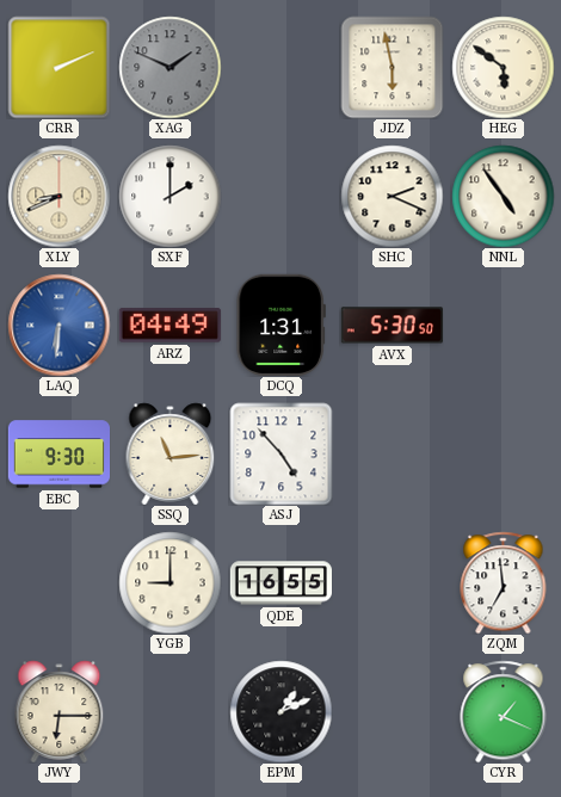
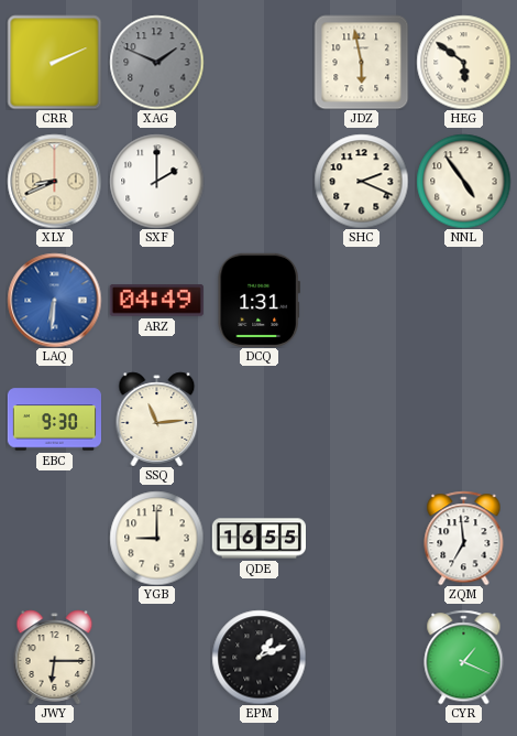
AVX: 5:30 -> none (392, 326)
ASJ: 4:53 -> none (280, 453)
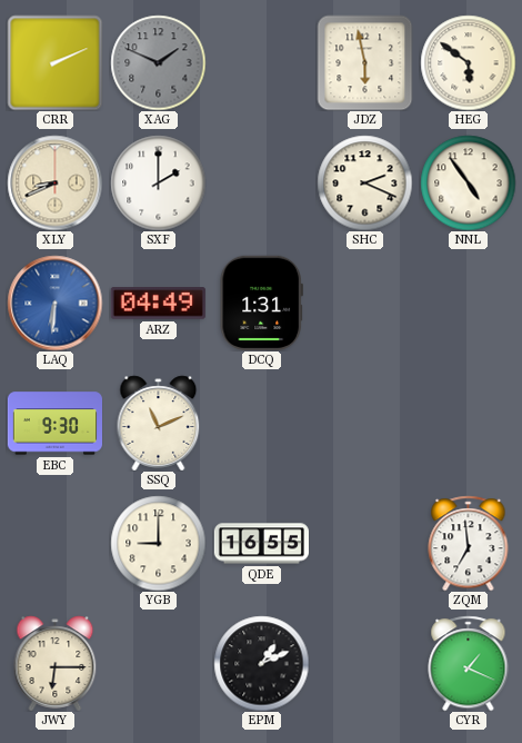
SSQ: 11:14 -> 11:11 (159, 423)
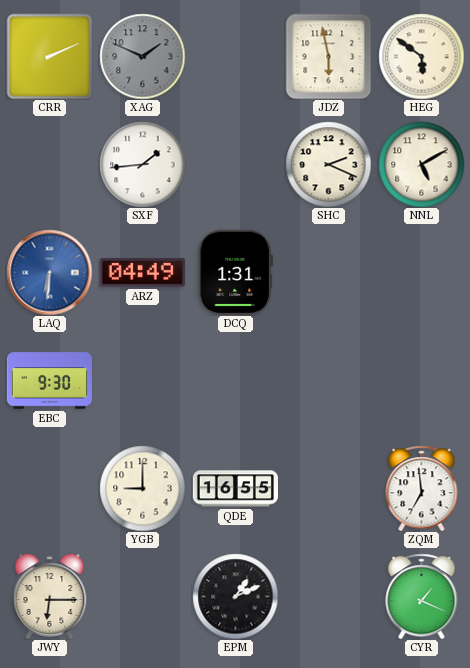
XLY: 8:41 -> none (54, 182)
SXF: 2:00 -> 1:44 (142, 164)
NNL: 4:54 -> 5:10 (421, 164)
SSQ: 11:11 -> none (159, 423)
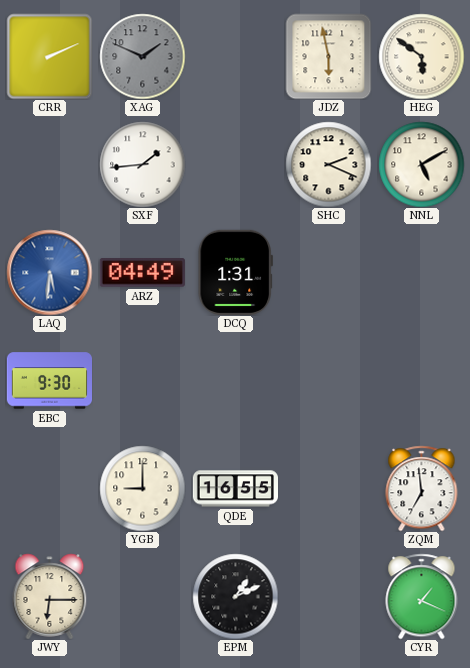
LAQ: 6:31 -> 5:31 (49, 272)
